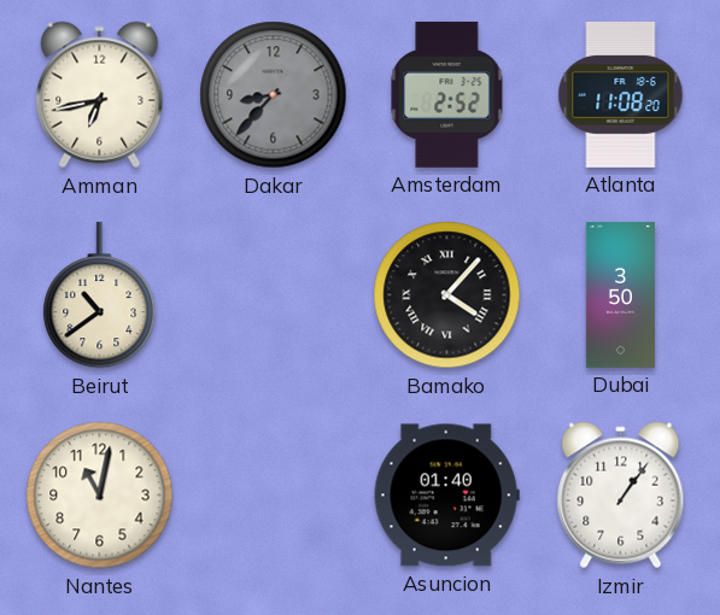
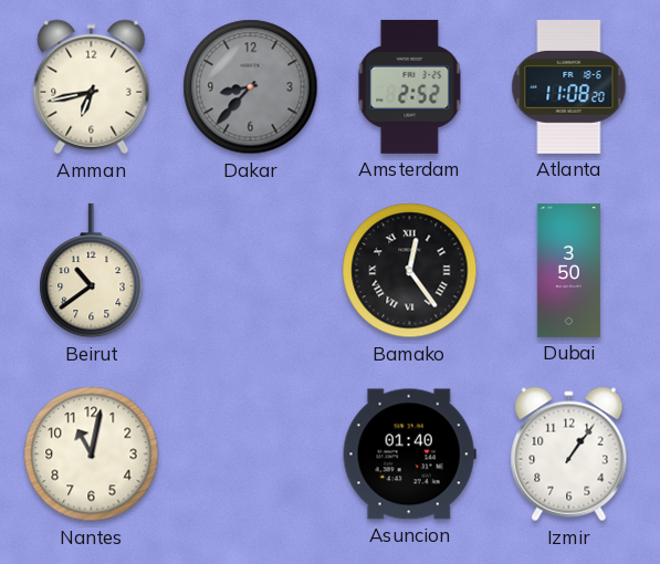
Bamako: 4:07 -> 12:24 (410, 271)
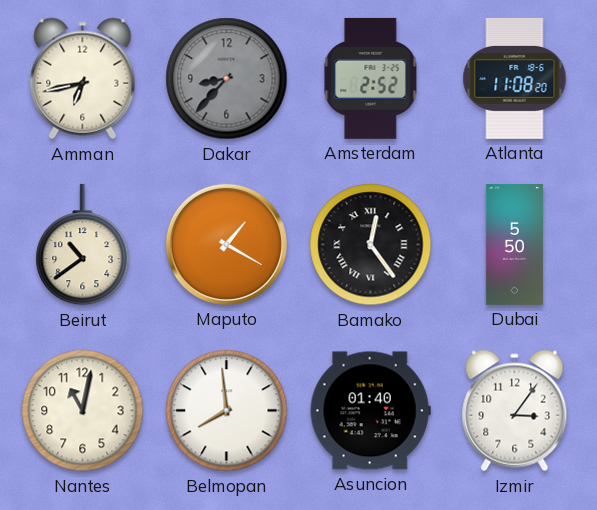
Maputo: none -> 1:20 (226, 244)
Dubai: 3:50 -> 5:50 (514, 244)
Belmopan: none -> 7:59 (227, 411)
Izmir: 1:06 -> 3:06 (515, 411)
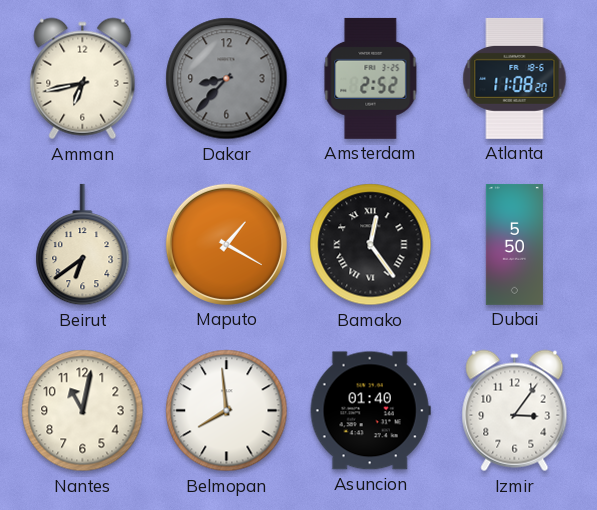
Beirut: 10:39 -> 6:39 (83, 245)
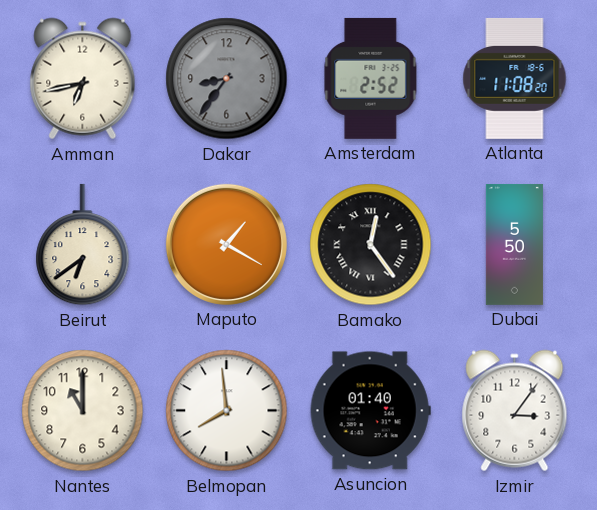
Dakar: 8:37 -> 8:36 (227, 79)
Nantes: 11:02 -> 11:00 (83, 411)
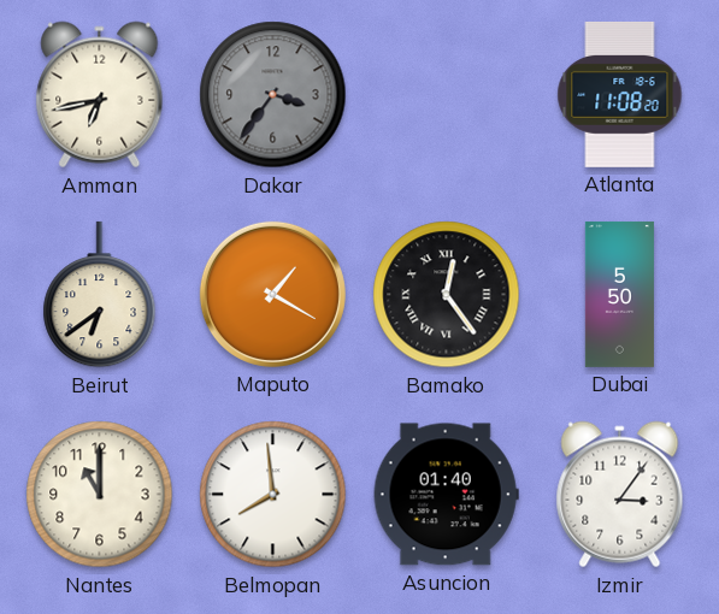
Dakar: 8:36 -> 3:36 (273, 95)
Amsterdam: 2:52 -> none (371, 78)
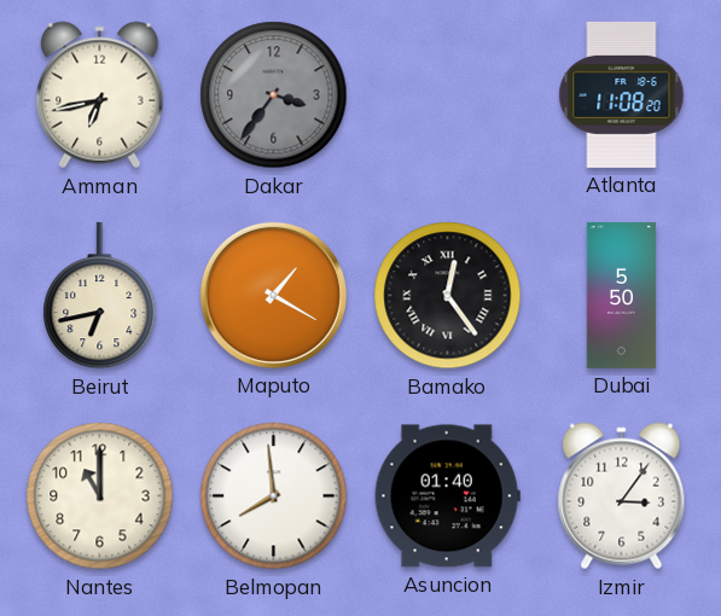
Beirut: 6:39 -> 6:43 (100, 296)
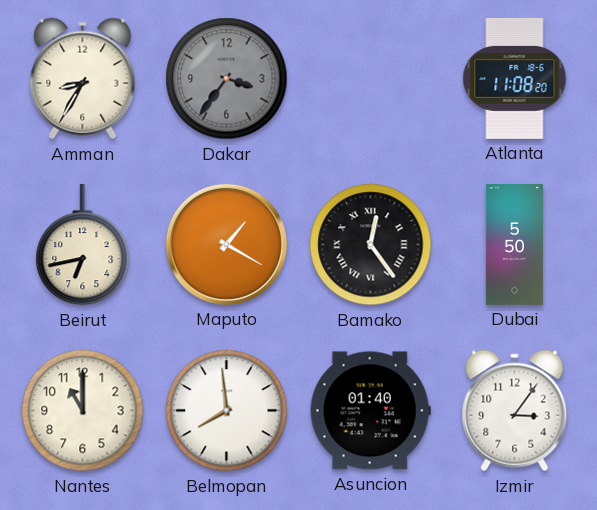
Amman: 6:43 -> 8:35 (83, 79)
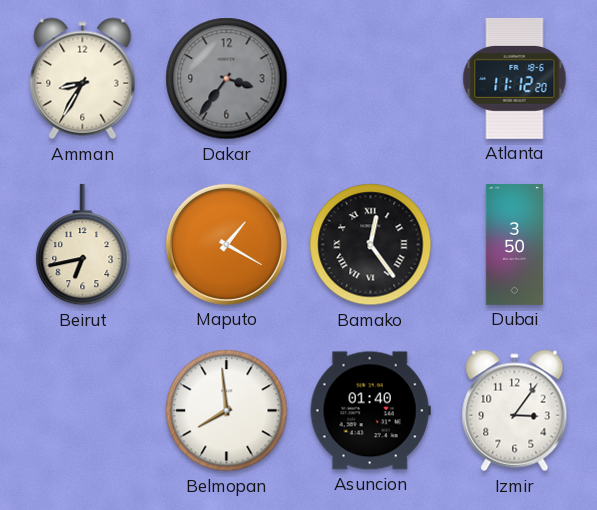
Atlanta: 11:08 -> 11:12 (515, 78)
Dubai: 5:50 -> 3:50 (514, 244)
Nantes: 11:00 -> none (83, 411)
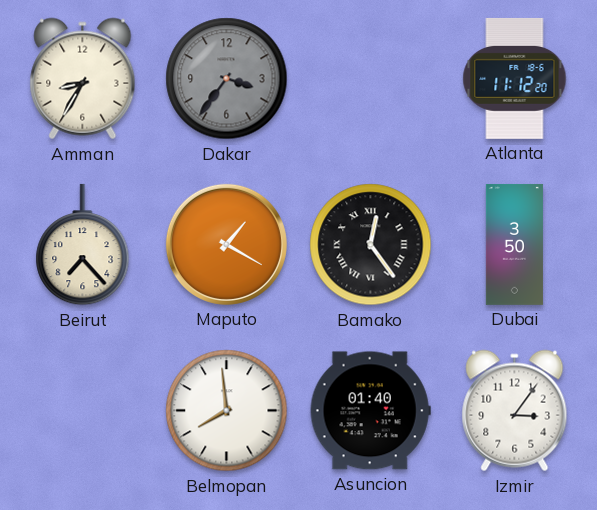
Beirut: 6:43 -> 7:23 (83, 245)
